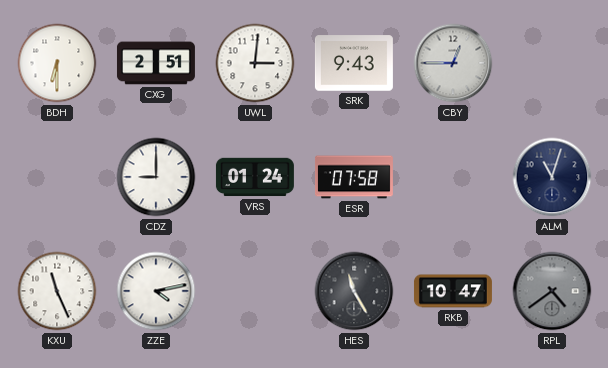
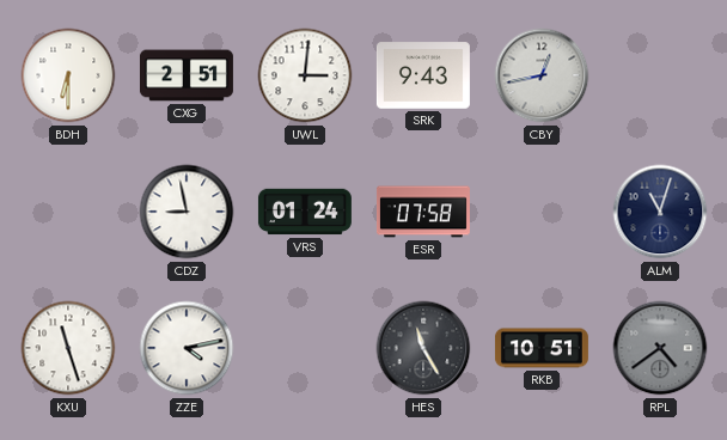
CBY: 12:45 -> 12:43 (542, 75)
CDZ: 9:00 -> 8:58 (187, 212)
KXU: 11:26 -> 11:27 (68, 348)
RKB: 10:47 -> 10:51 (542, 348)
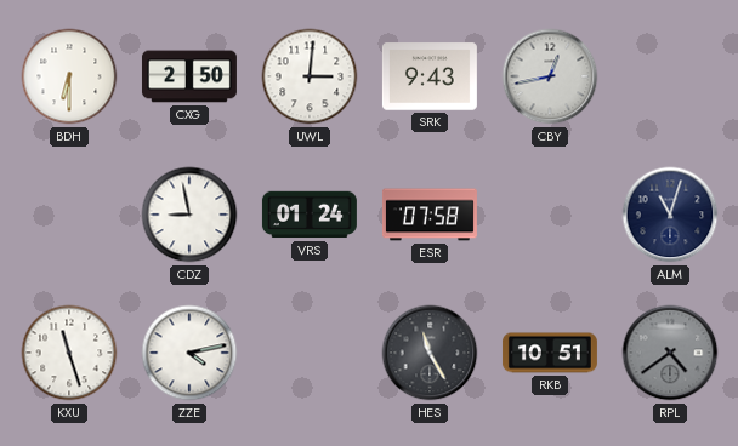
CXG: 2:51 -> 2:50 (189, 76)
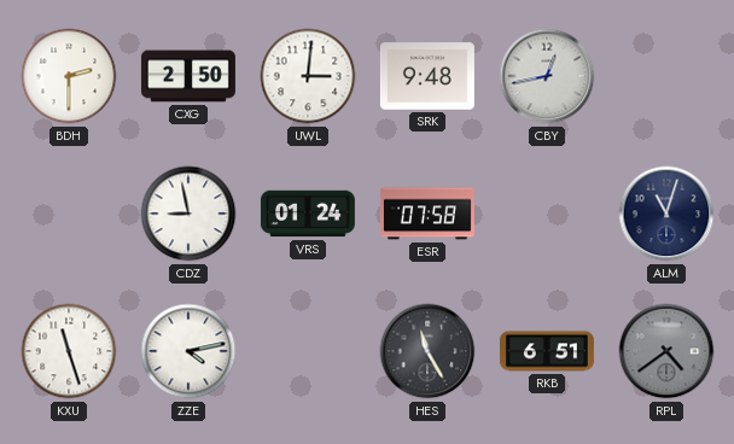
BDH: 6:30 -> 2:30 (69, 76)
SRK: 9:43 -> 9:48 (427, 76)
RKB: 10:51 -> 6:51 (547, 351)
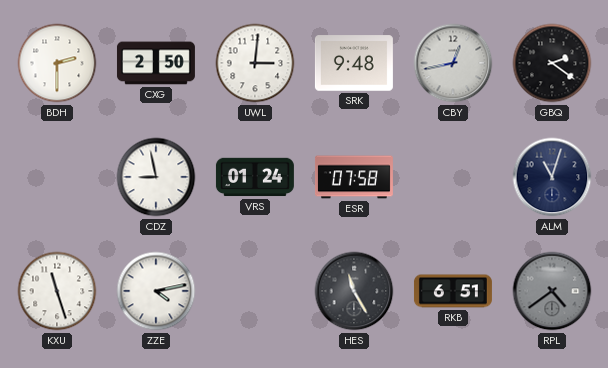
GBQ: none -> 2:21 (552, 63)
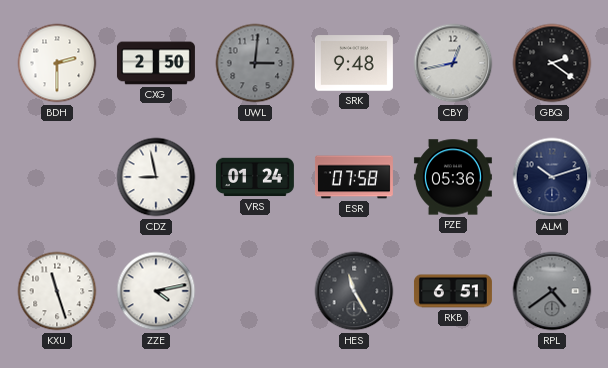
UWL dial: white -> grey (255, 63)
PZE: none -> 05:36 (453, 177)
ALM: 11:03 -> 10:12 (552, 177)
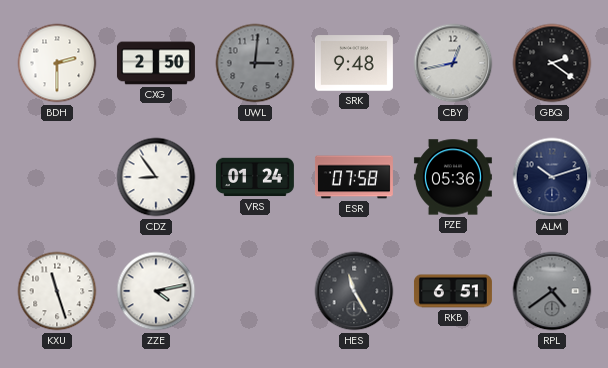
CDZ: 8:58 -> 8:54 (156, 177)
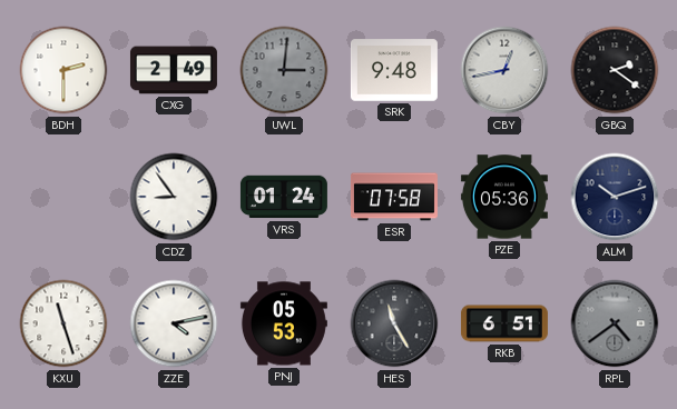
CXG: 2:50 -> 2:49 (174, 70)
PNJ: none -> 05:53 (284, 323)
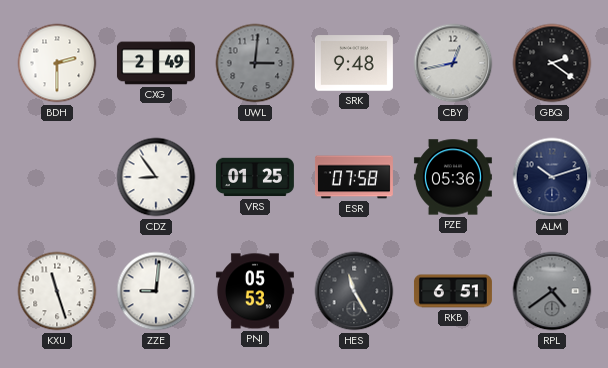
VRS: 01:24 -> 01:25 (255, 177)
ZZE: 4:13 -> 9:01 (156, 291)
